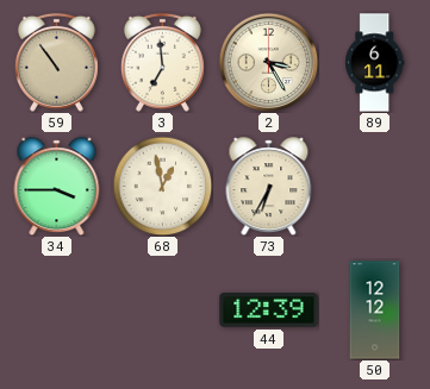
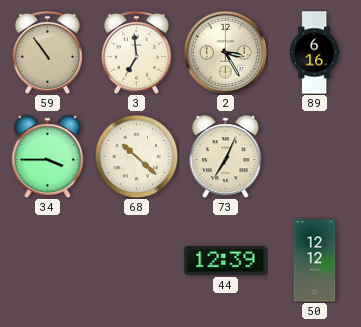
89: 6:11 -> 6:16 (314, 53)
68: 12:58 -> 10:22 (136, 156)
73: 6:35 -> 7:04 (226, 157)
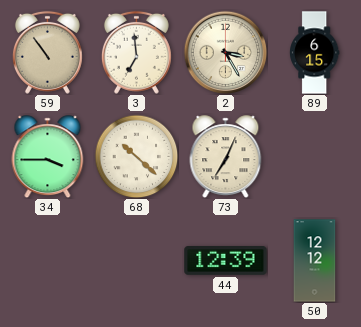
89: 6:16 -> 6:15 (314, 53)
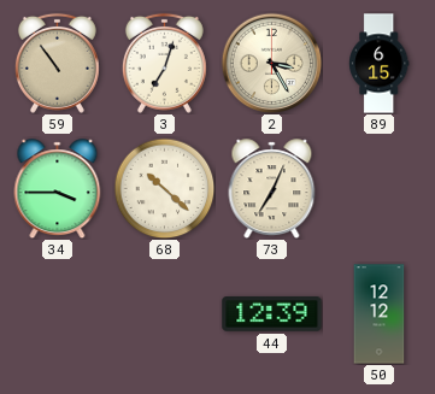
3: 6:59 -> 7:03 (164, 63)
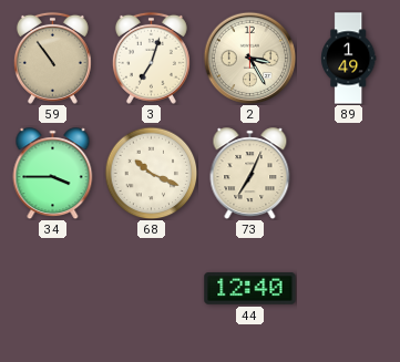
89: 6:15 -> 1:49 (348, 59)
68: 10:22 -> 10:19 (151, 173)
44: 12:39 -> 12:40 (250, 289)
50: 12:12 -> none (380, 314)
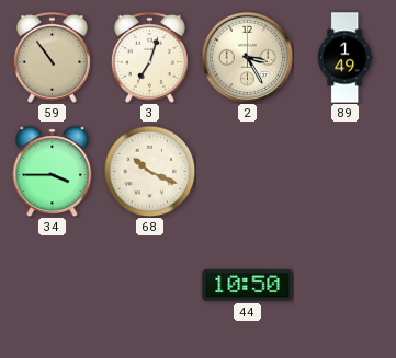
73: 7:04 -> none (250, 174)
44: 12:40 -> 10:50 (248, 286)
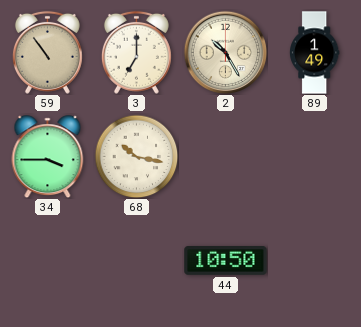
3: 7:03 -> 7:00 (136, 52)
2: 3:25 -> 10:25 (225, 52)
68: 10:19 -> 10:17 (136, 156)
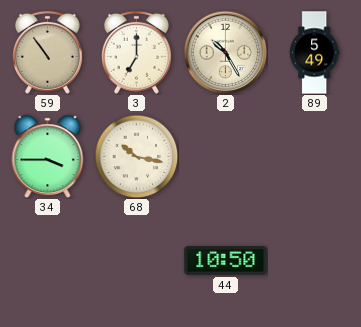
89: 1:49 -> 5:49 (314, 53)
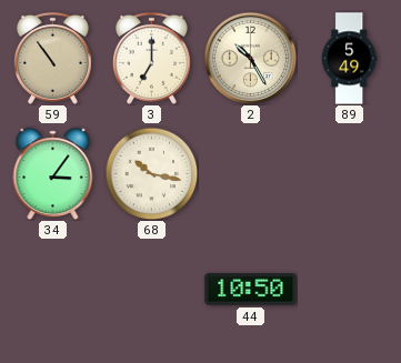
34: 3:45 -> 3:06 (53, 174)
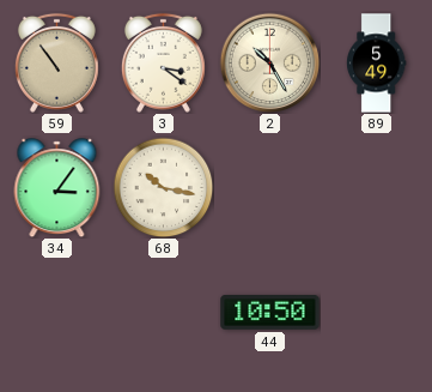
3: 7:00 -> 3:21 (163, 62)
